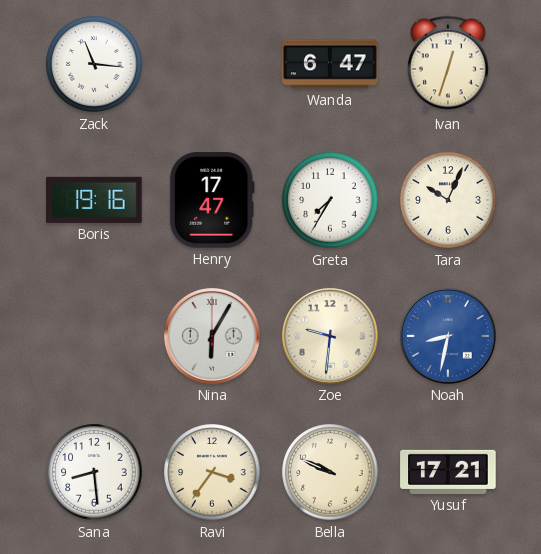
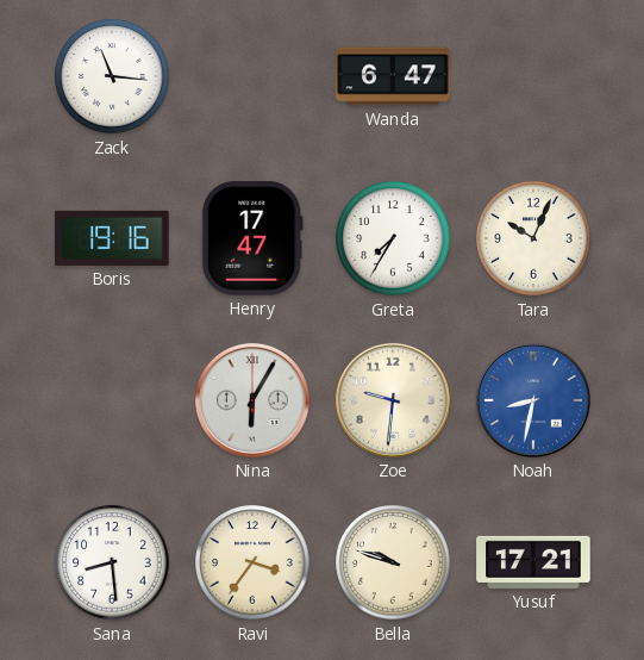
Ivan: 12:33 -> none (448, 64)
Bella: 9:49 -> 9:48 (393, 562)
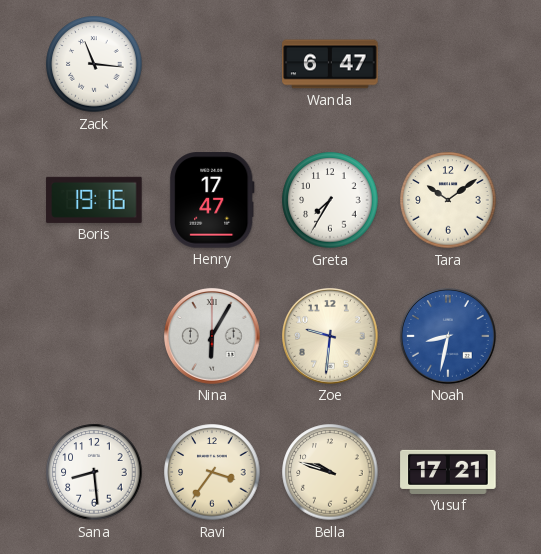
Tara: 10:04 -> 10:09 (448, 200)
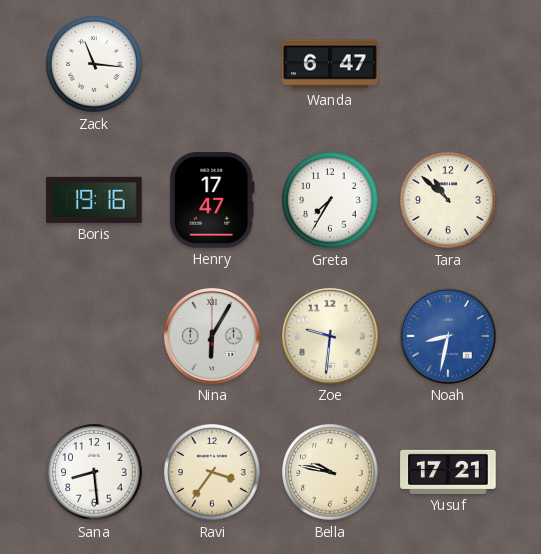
Tara: 10:09 -> 10:52 (448, 200)
Bella: 9:48 -> 9:47 (330, 472)
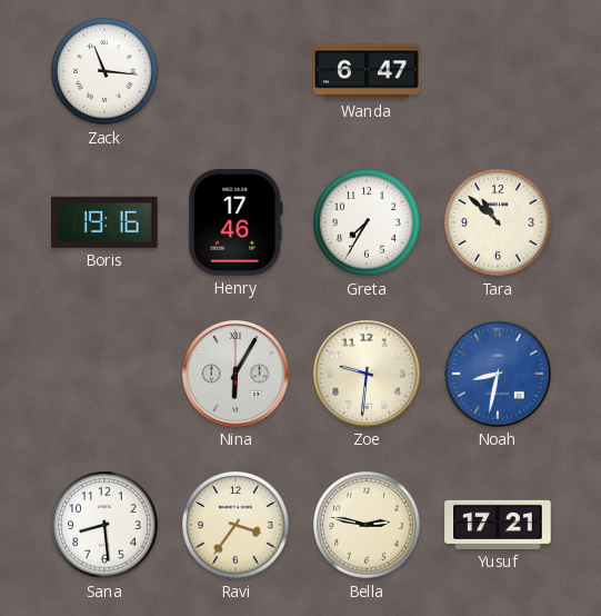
Henry: 17:47 -> 17:46 (236, 222)
Bella: 9:47 -> 2:47 (367, 525)
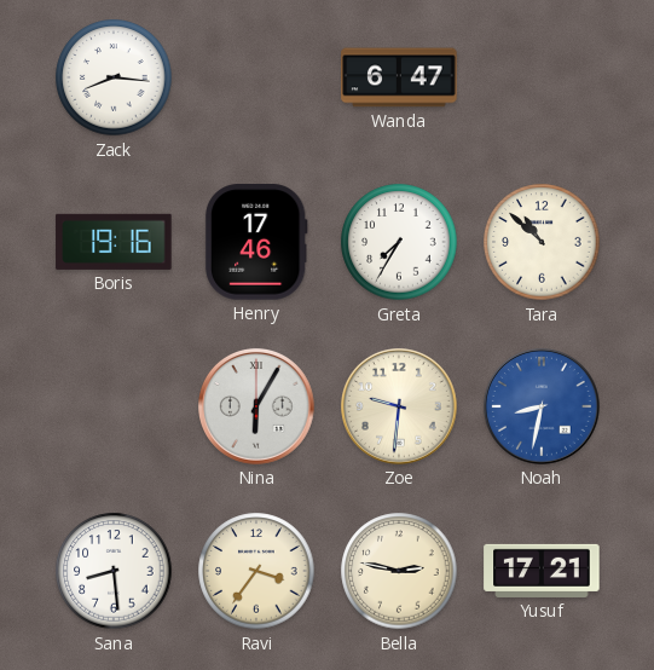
Zack: 11:16 -> 8:16 (114, 77)
